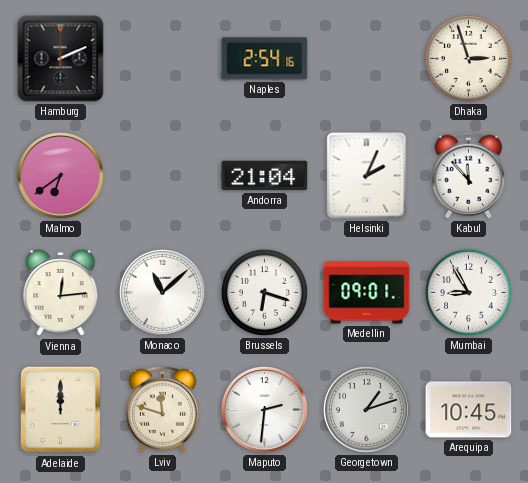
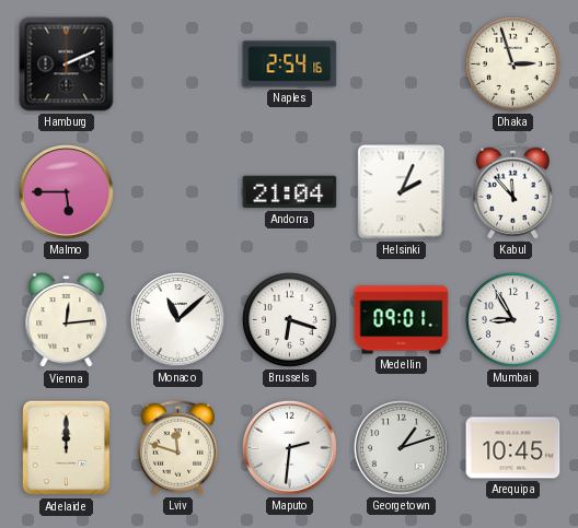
Malmo: 6:39 -> 5:45 (66, 191)
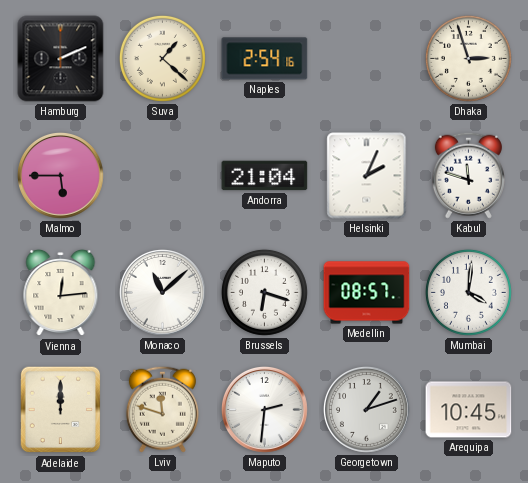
Suva: none -> 1:22 (162, 58)
Kabul: 11:53 -> 11:48 (468, 175)
Medellin: 09:01 -> 08:57 (367, 293)
Mumbai: 8:55 -> 4:01 (468, 292)
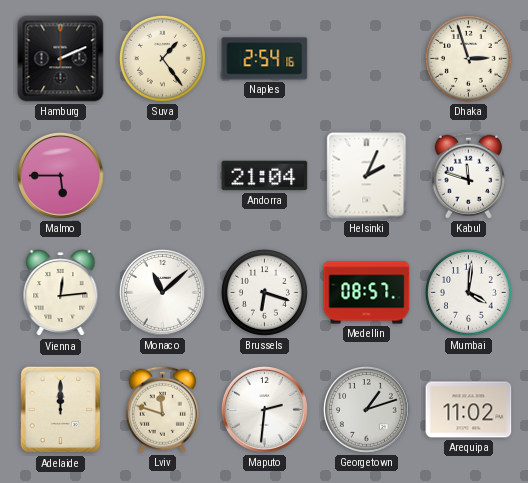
Suva: 1:22 -> 1:24 (162, 58)
Arequipa: 10:45 -> 11:02 (469, 410)
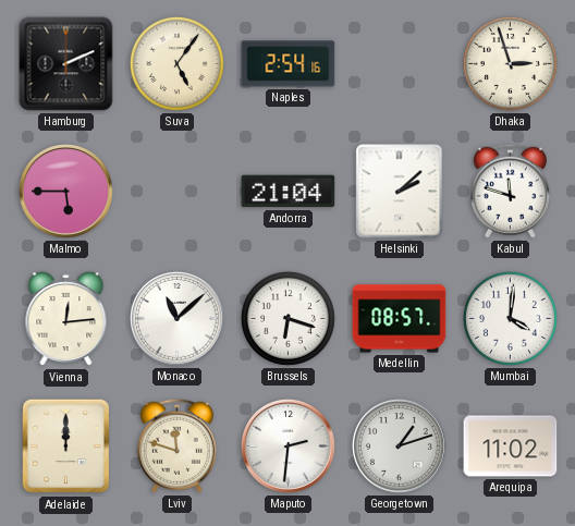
Suva: 1:24 -> 5:06 (176, 63)
Helsinki: 2:04 -> 2:08 (400, 192)
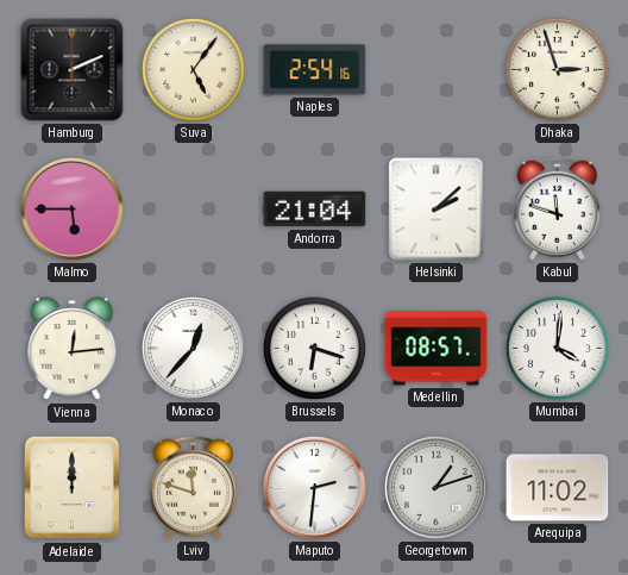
Monaco: 11:08 -> 12:37 (193, 348)
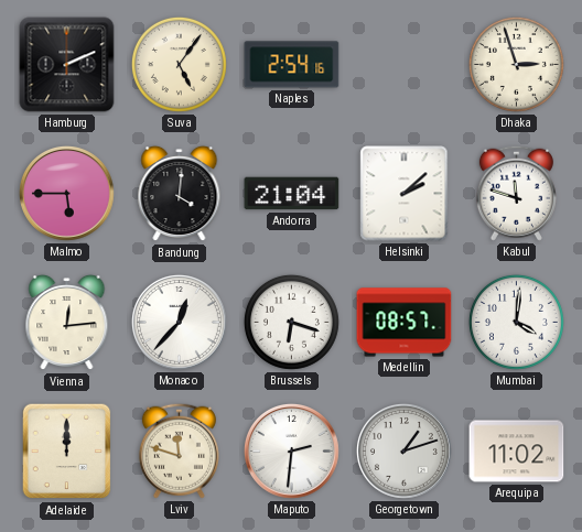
Bandung: none -> 4:01 (180, 194)
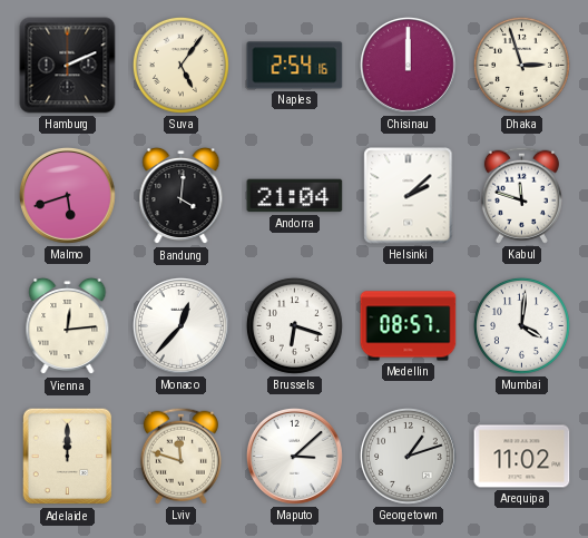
Chisinau: none -> 12:00 (408, 65)
Malmo: 5:45 -> 5:42 (67, 195)
Maputo: 2:31 -> 3:08 (294, 456)
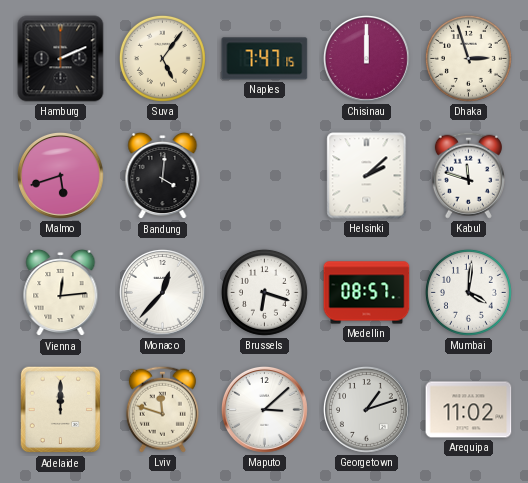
Naples: 2:54 -> 7:47 (265, 59)
Andorra: 21:04 -> none (295, 196)
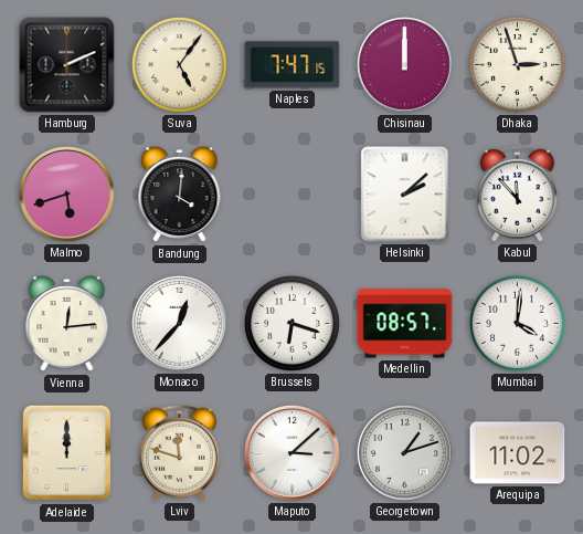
Kabul: 11:48 -> 11:53 (517, 193)
